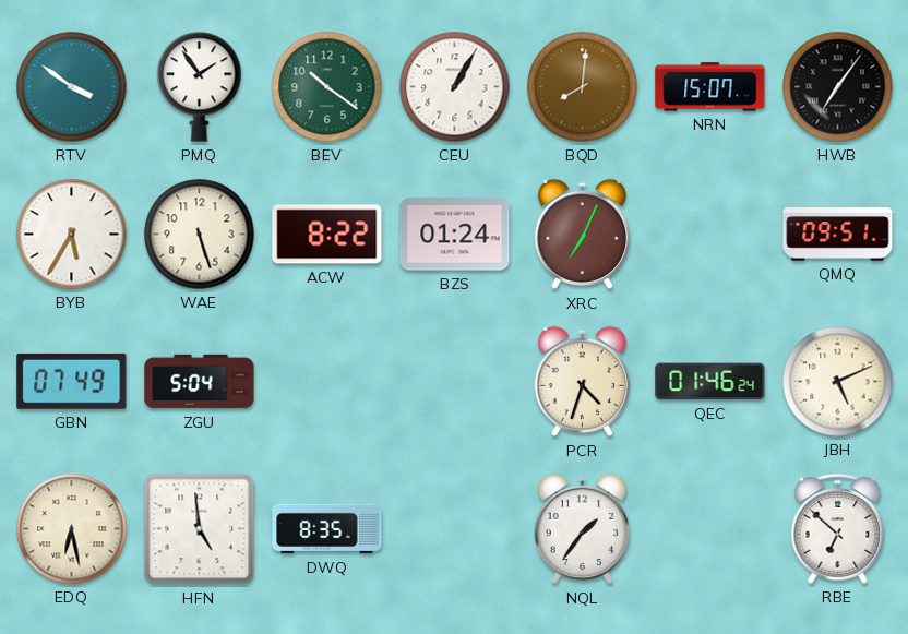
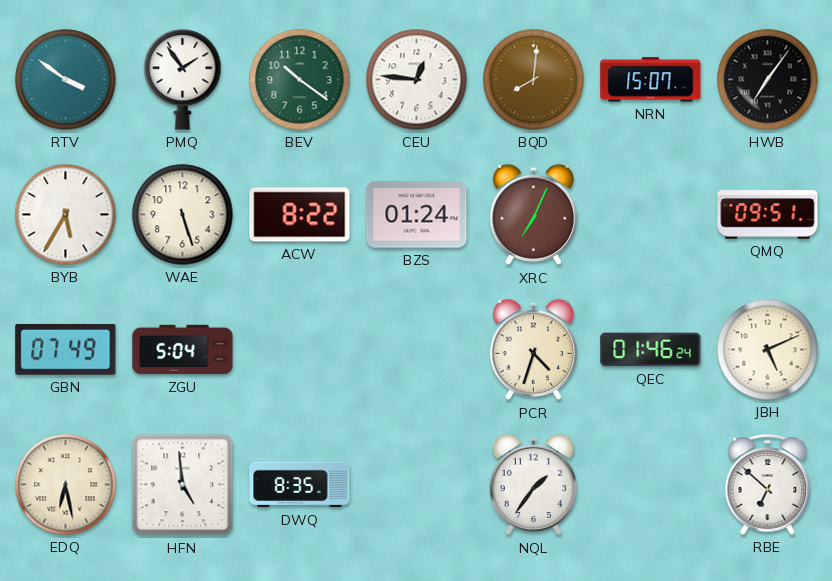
CEU: 1:05 -> 12:46 (417, 80)
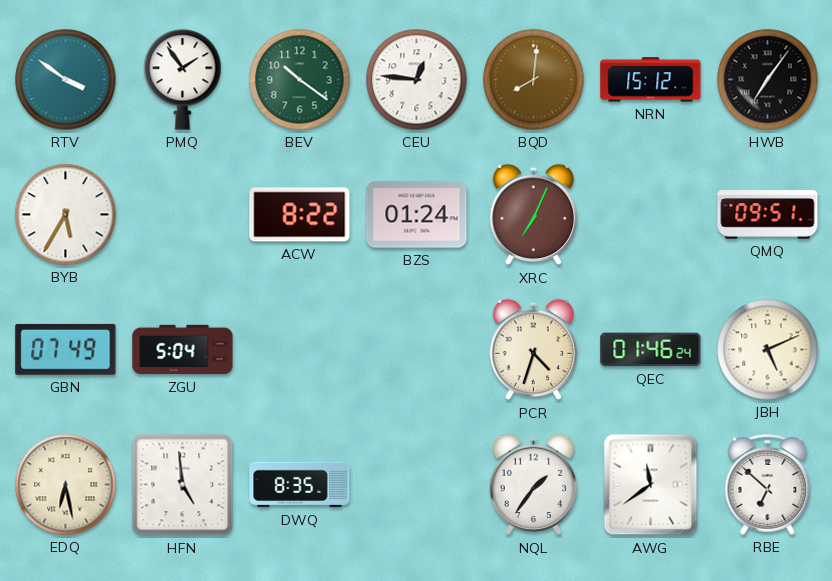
NRN: 15:07 -> 15:12 (651, 80)
WAE: 5:27 -> none (183, 215)
AWG: none -> 11:39 (651, 485)
